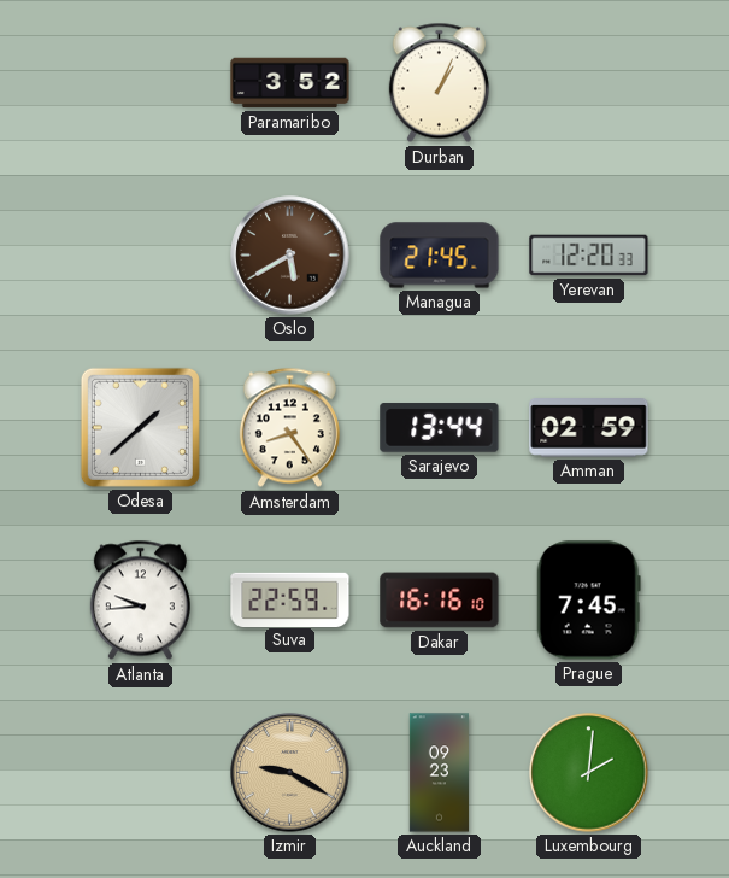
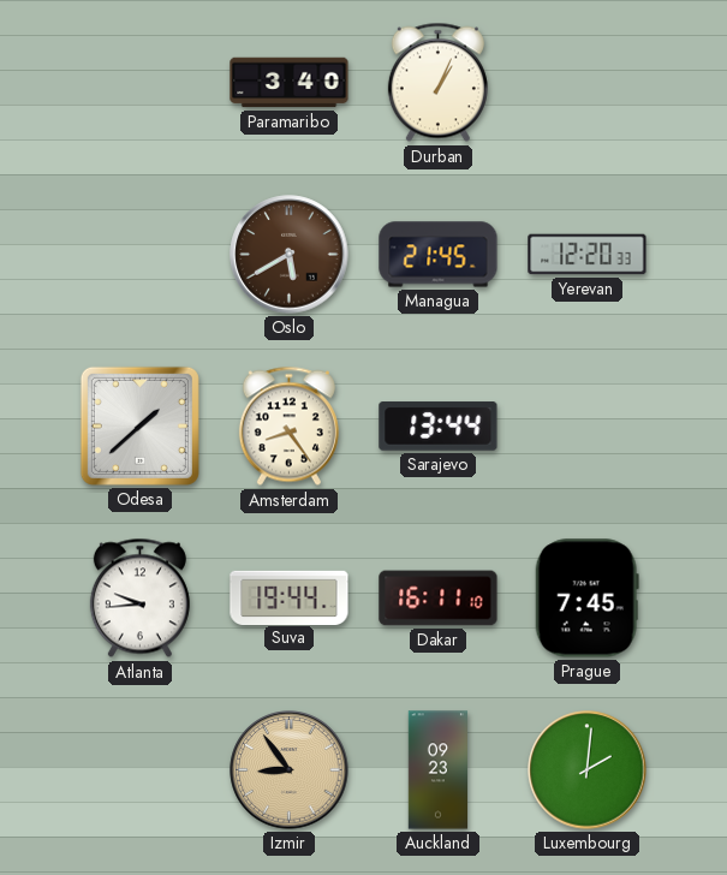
Paramaribo: 3:52 -> 3:40 (290, 83)
Amman: 02:59 -> none (589, 428)
Suva: 22:59 -> 19:44 (290, 597)
Dakar: 16:16 -> 16:11 (439, 599)
Izmir: 9:20 -> 8:54 (290, 770)
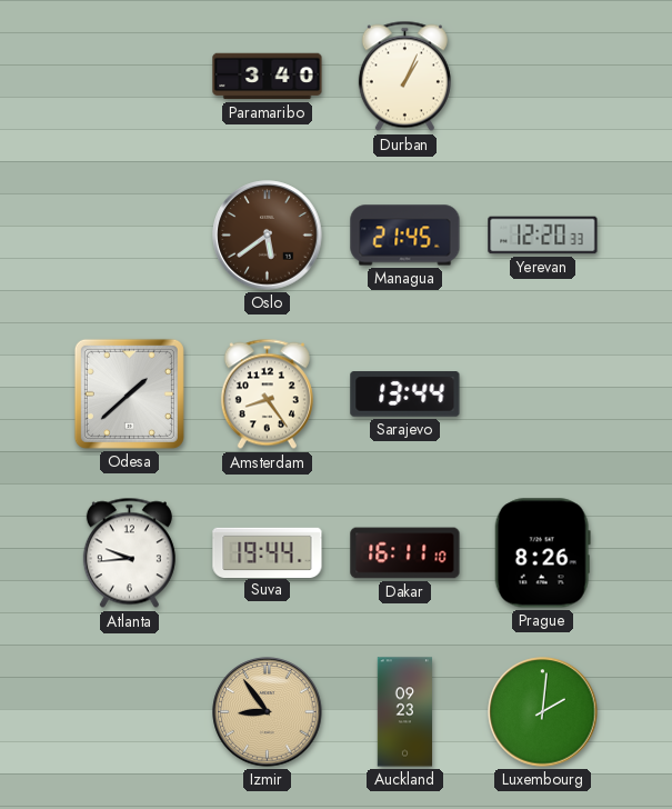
Oslo: 5:40 -> 5:39 (268, 236)
Prague: 7:45 -> 8:26 (542, 553)
